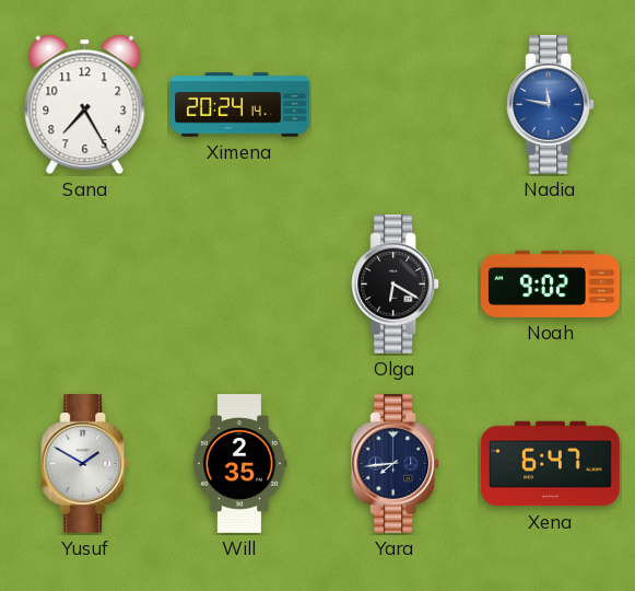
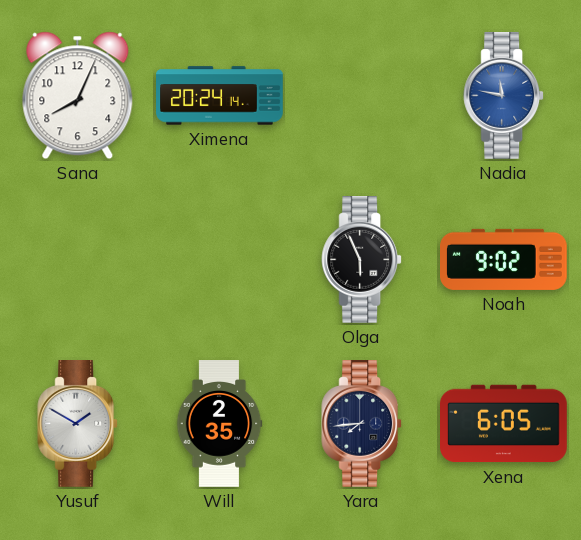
Sana: 7:25 -> 8:04 (78, 96)
Olga: 6:20 -> 5:56 (362, 260)
Xena: 6:47 -> 6:05 (504, 424)
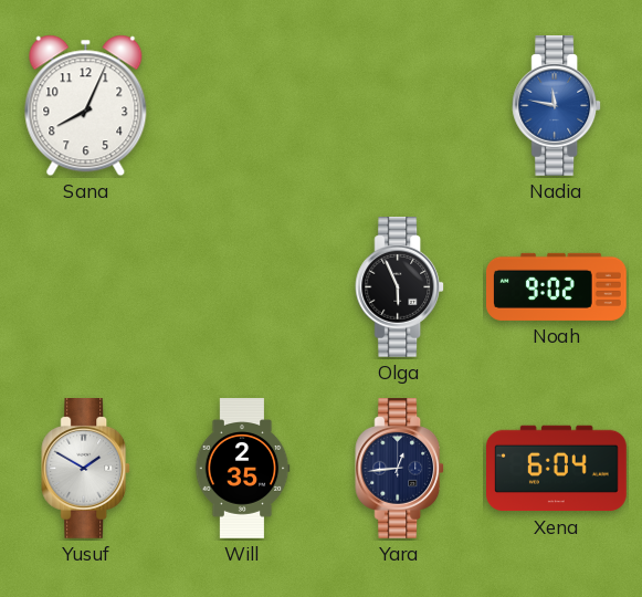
Ximena: 20:24 -> none (220, 96)
Yara: 7:44 -> 12:44 (400, 469)
Xena: 6:05 -> 6:04 (557, 469)
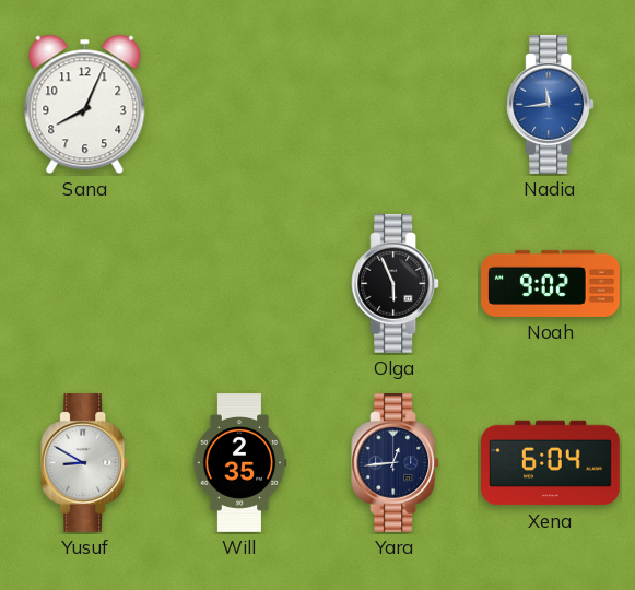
Nadia: 11:47 -> 11:44 (551, 105)
Yusuf: 1:50 -> 8:50 (85, 463)
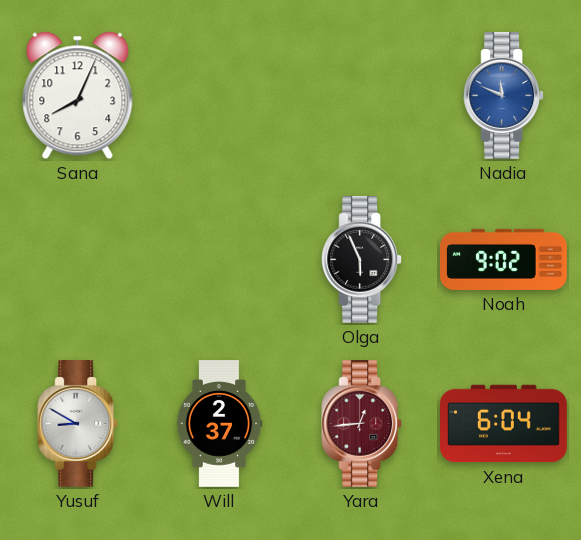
Nadia: 11:44 -> 11:49 (504, 96)
Will: 2:35 -> 2:37 (219, 424)
Yara dial: navy -> burgundy (362, 424)
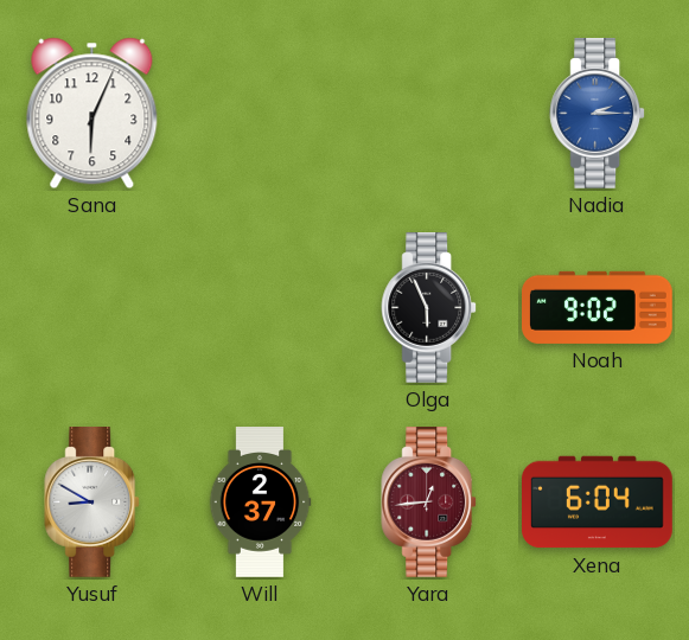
Sana: 8:04 -> 6:04 (92, 114)
Nadia: 11:49 -> 2:15 (598, 114)
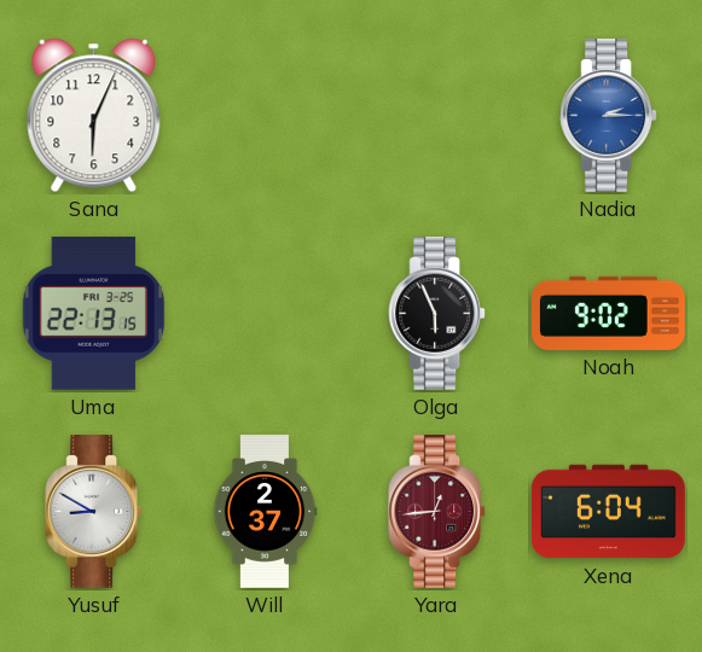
Uma: none -> 22:13 (94, 313)
